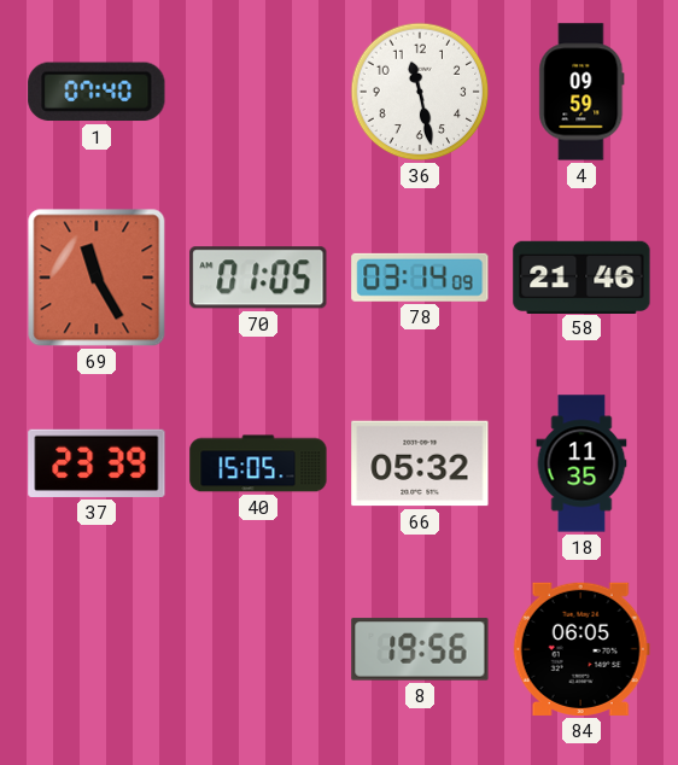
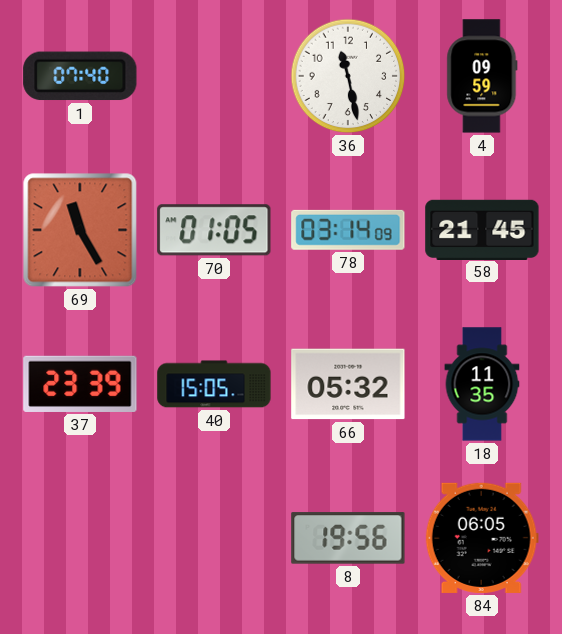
58: 21:46 -> 21:45 (482, 229)
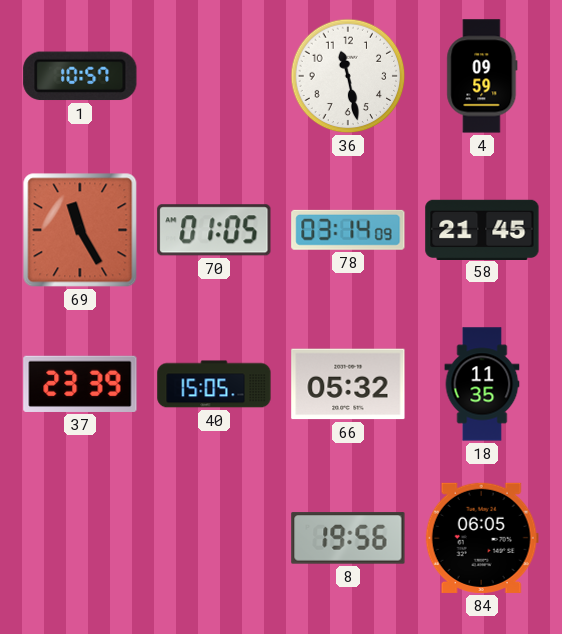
1: 07:40 -> 10:57 (80, 76)
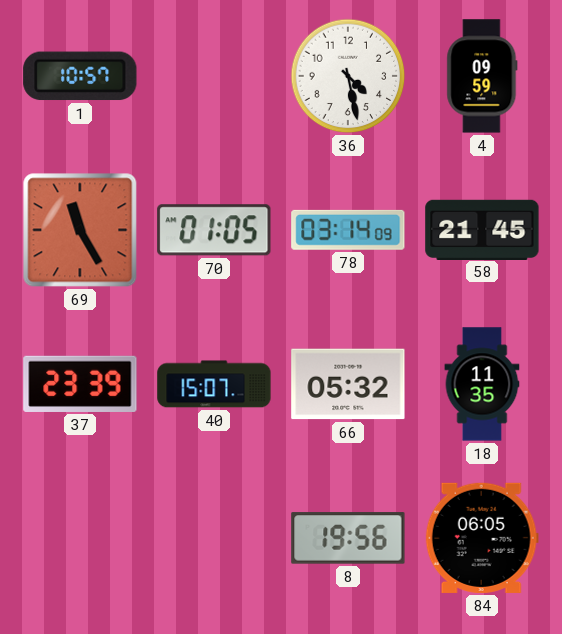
36: 11:28 -> 4:28 (348, 76)
40: 15:05 -> 15:07 (214, 384)
